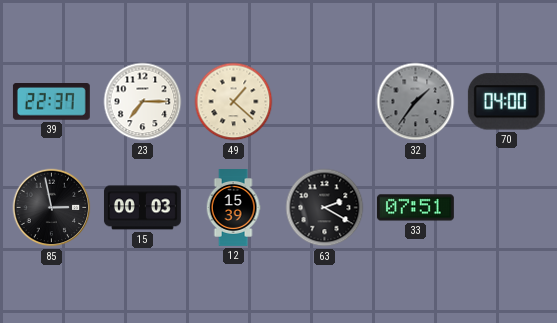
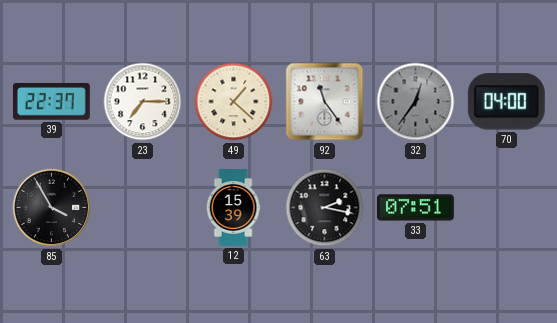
92: none -> 11:24 (325, 102)
32: 1:36 -> 12:36 (416, 102)
85: 2:58 -> 3:55 (52, 208)
15: 00:03 -> none (142, 208)
63: 2:20 -> 2:17 (325, 208)
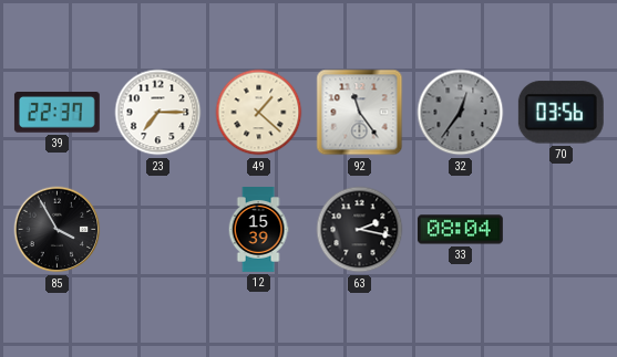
70: 04:00 -> 03:56 (561, 113)
33: 07:51 -> 08:04 (460, 230)
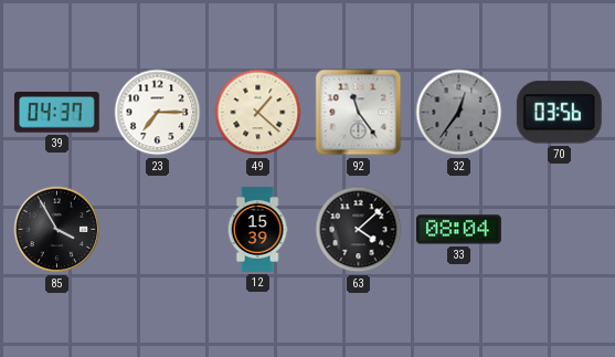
39: 22:37 -> 04:37 (56, 113)
63: 2:17 -> 4:08 (359, 230)
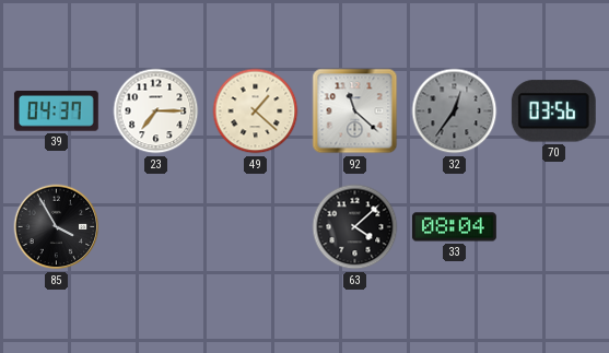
92: 11:24 -> 11:22 (355, 111)
12: 15:39 -> none (257, 230)
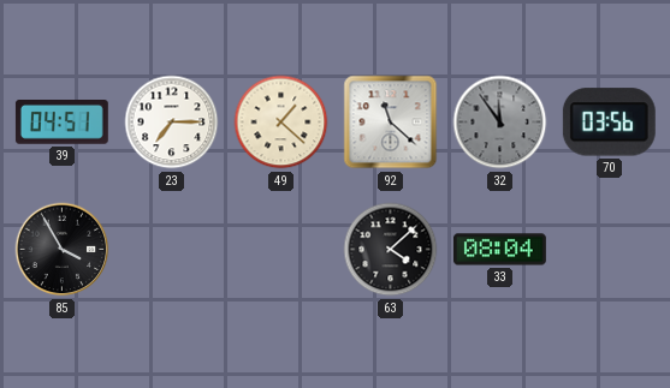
39: 04:37 -> 04:51 (61, 123)
32: 12:36 -> 11:54 (500, 123)
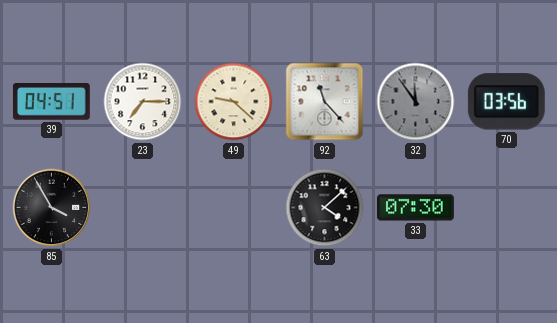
49: 1:22 -> 9:22 (234, 102)
92: 11:22 -> 11:23 (325, 102)
33: 08:04 -> 07:30 (415, 208)
